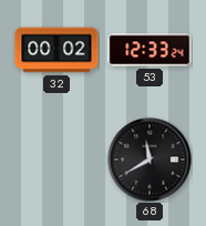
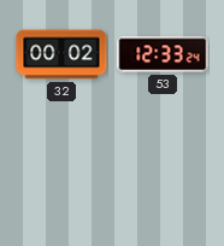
68: 11:40 -> none (150, 160)
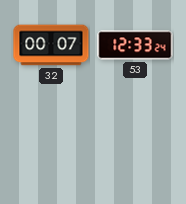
32: 00:02 -> 00:07 (51, 45)
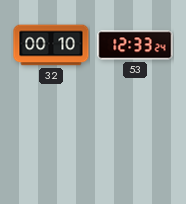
32: 00:07 -> 00:10 (51, 45)
